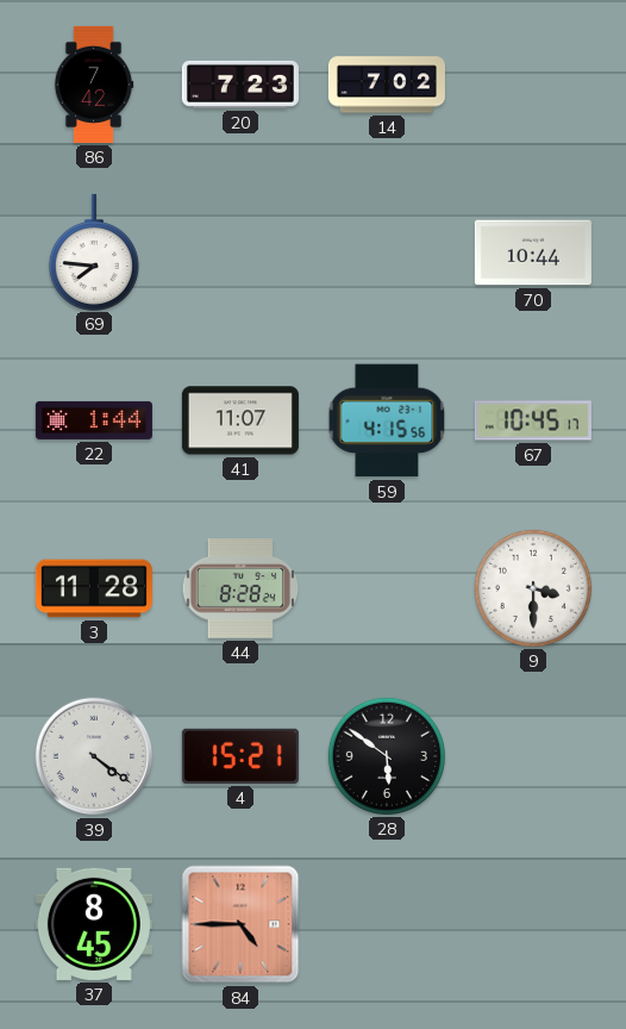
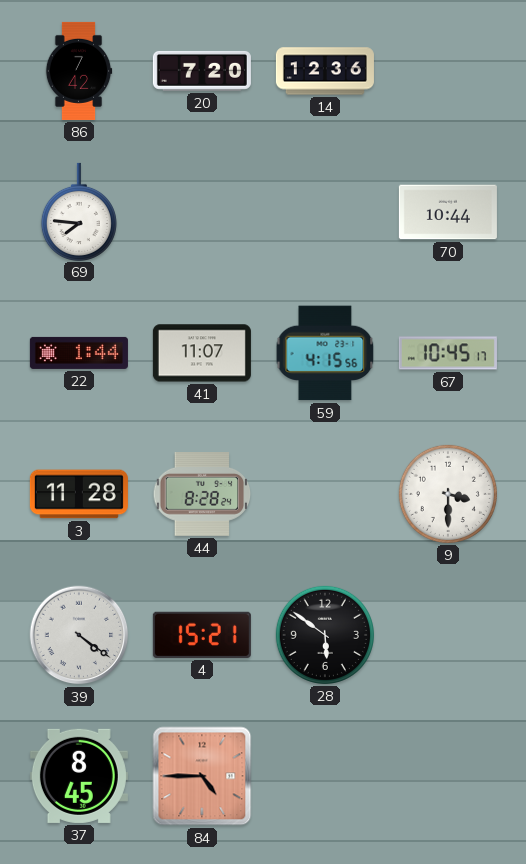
20: 7:23 -> 7:20 (202, 71)
14: 7:02 -> 12:36 (325, 71)
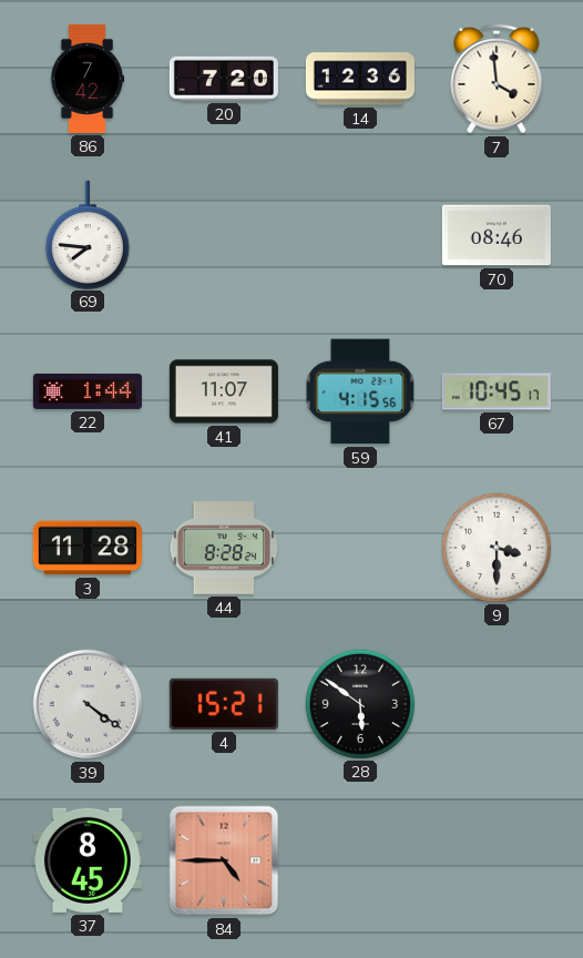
7: none -> 3:59 (497, 80)
70: 10:44 -> 08:46 (497, 235)
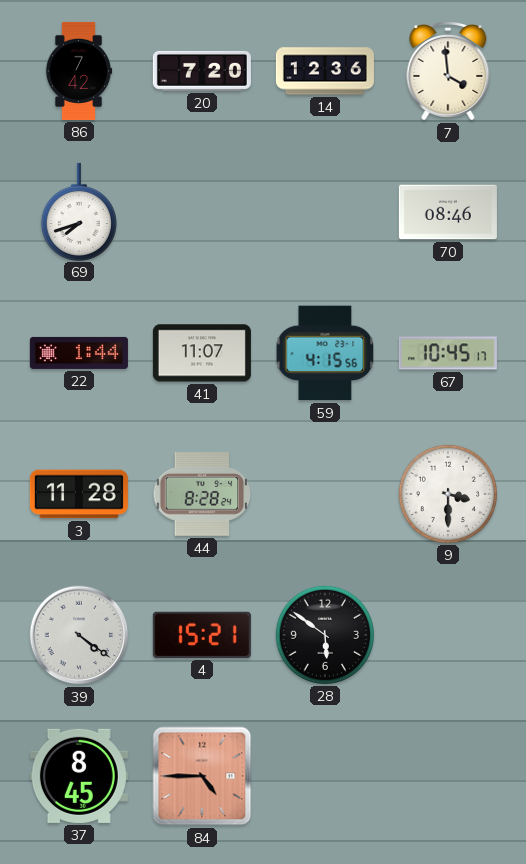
69: 7:46 -> 7:42 (79, 211)
